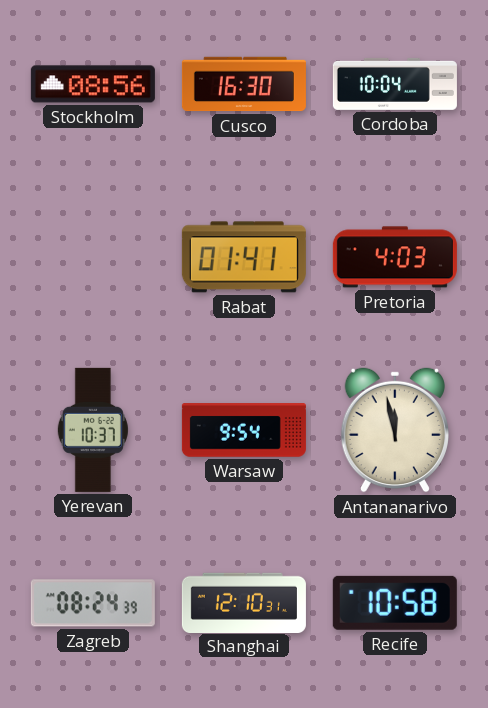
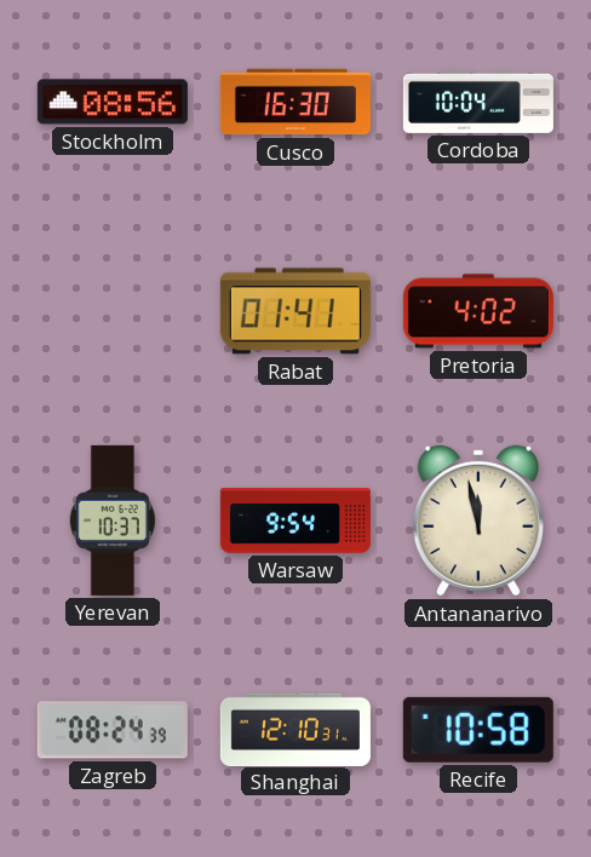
Pretoria: 4:03 -> 4:02 (478, 311)
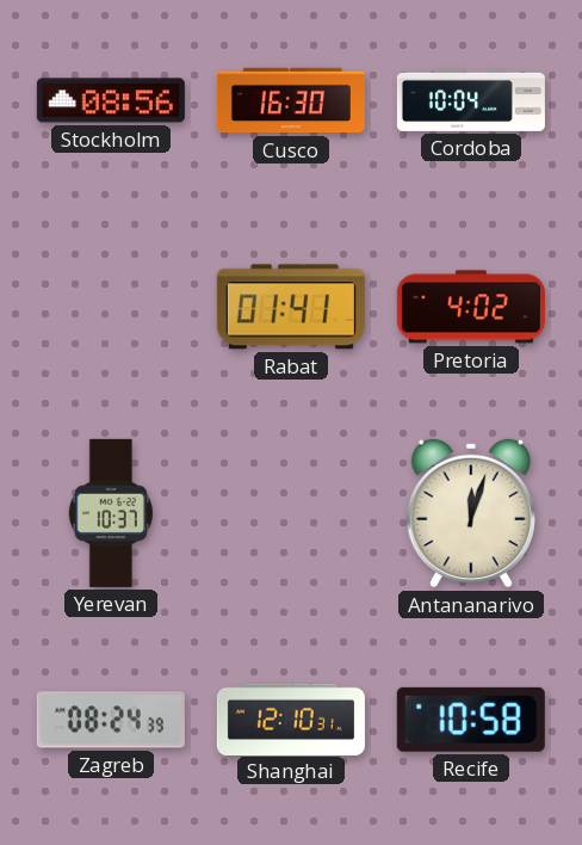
Warsaw: 9:54 -> none (295, 520)
Antananarivo: 11:58 -> 12:03 (471, 513)
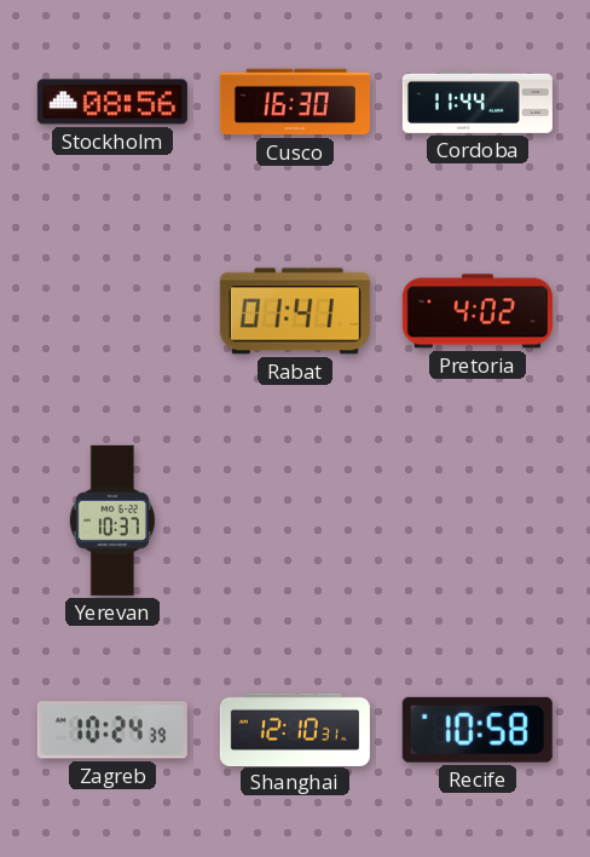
Cordoba: 10:04 -> 11:44 (478, 102)
Antananarivo: 12:03 -> none (471, 513)
Zagreb: 08:24 -> 10:24 (112, 730)
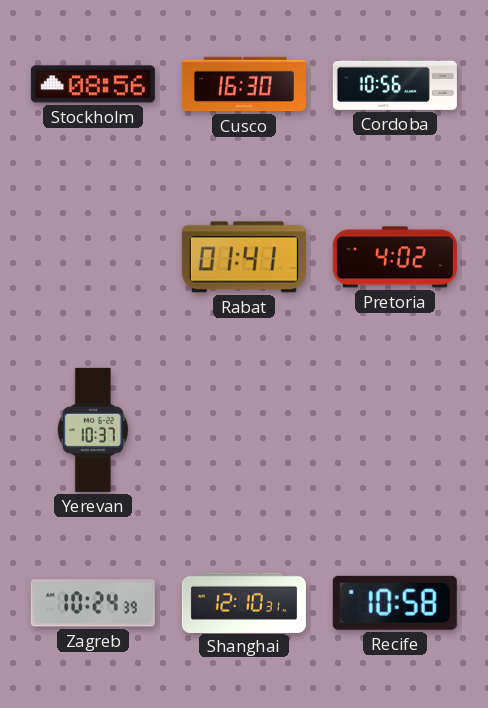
Cordoba: 11:44 -> 10:56 (395, 84)
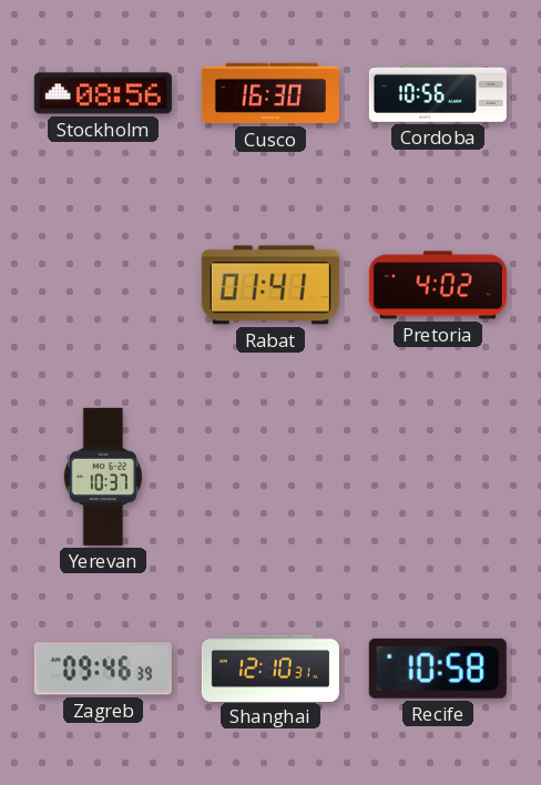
Zagreb: 10:24 -> 09:46 (103, 669)
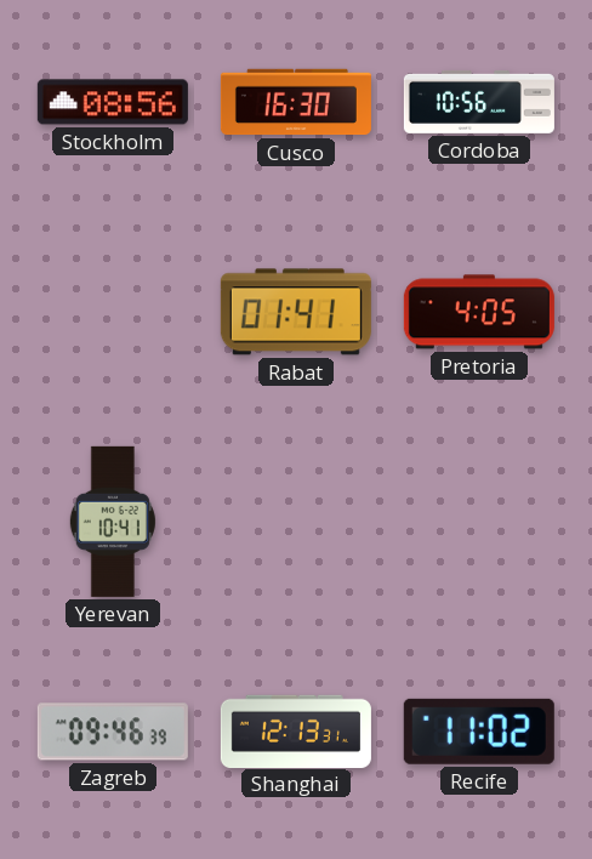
Pretoria: 4:02 -> 4:05 (479, 312)
Yerevan: 10:37 -> 10:41 (113, 522)
Shanghai: 12:10 -> 12:13 (296, 730)
Recife: 10:58 -> 11:02 (479, 732)
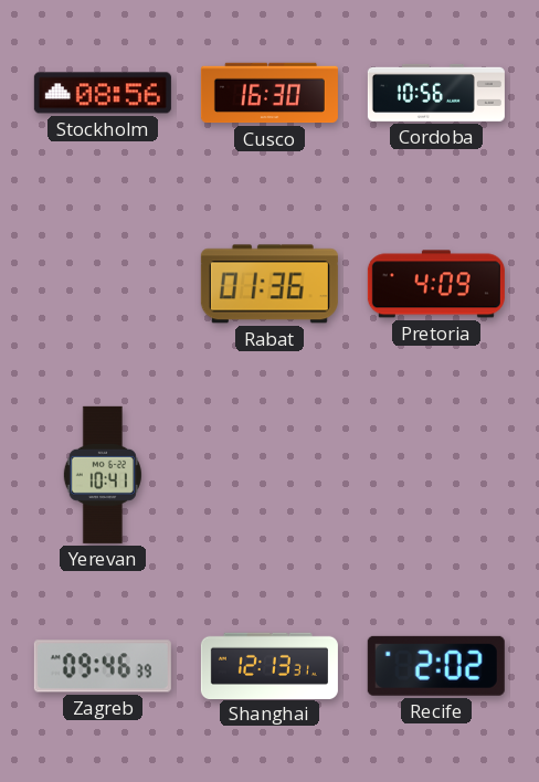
Rabat: 01:41 -> 01:36 (269, 284)
Pretoria: 4:05 -> 4:09 (436, 284)
Recife: 11:02 -> 2:02 (436, 666)
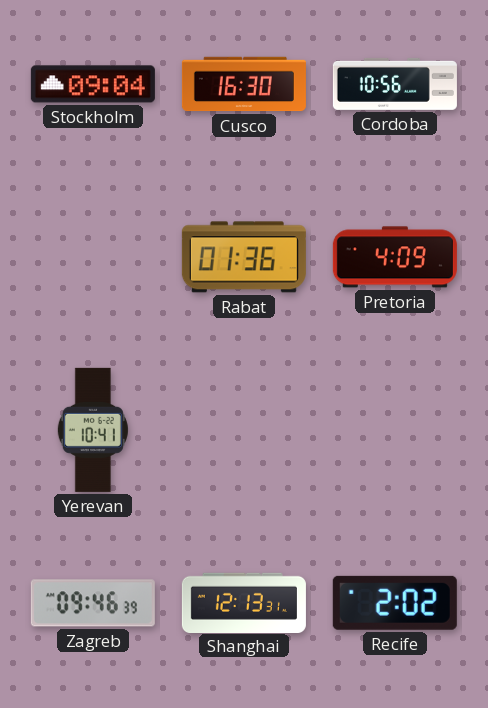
Stockholm: 08:56 -> 09:04 (93, 84)
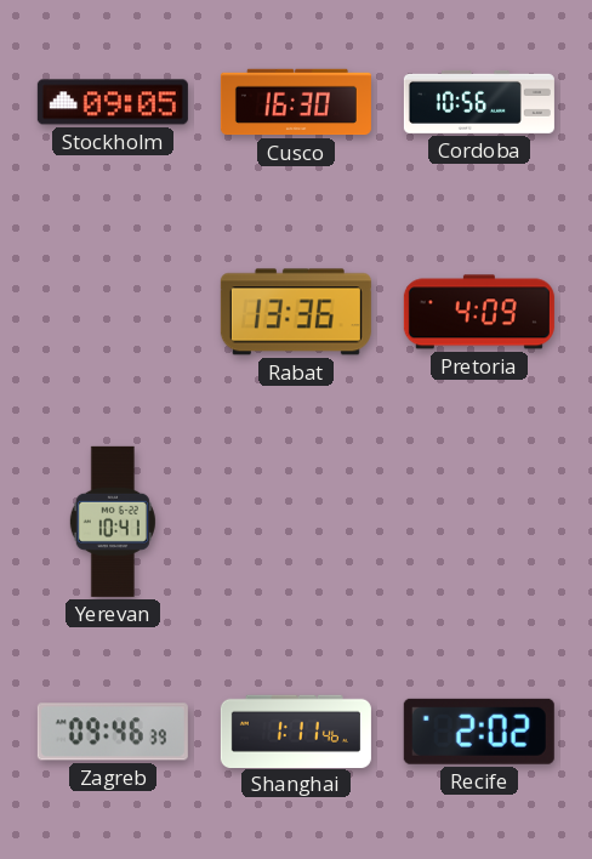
Stockholm: 09:04 -> 09:05 (113, 102)
Rabat: 01:36 -> 13:36 (296, 312)
Shanghai: 12:13 -> 1:11 (296, 730)
